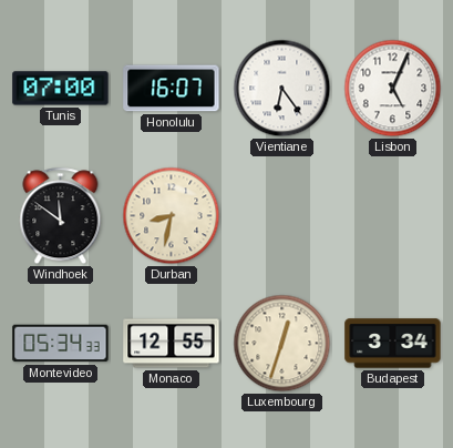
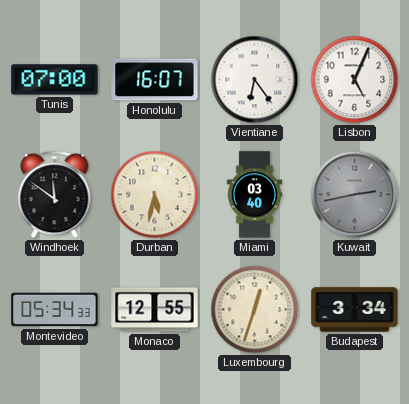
Durban: 8:32 -> 5:32 (155, 195)
Miami: none -> 03:40 (254, 195)
Kuwait: none -> 2:43 (355, 195)
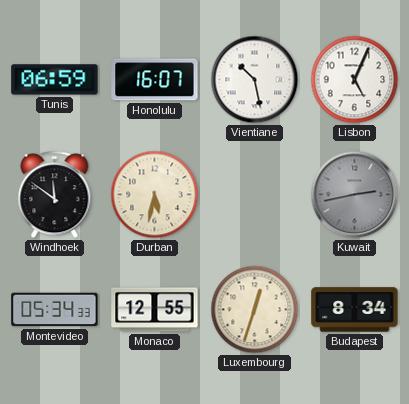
Tunis: 07:00 -> 06:59 (55, 80)
Vientiane: 6:24 -> 10:28 (255, 80)
Miami: 03:40 -> none (254, 195)
Budapest: 3:34 -> 8:34 (355, 310)
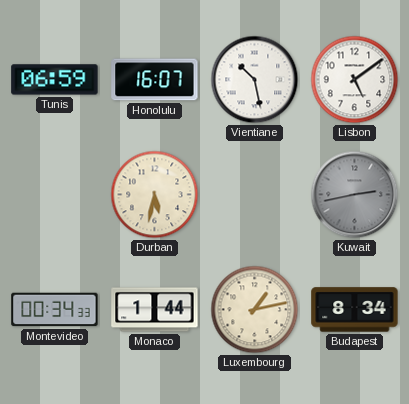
Lisbon: 5:04 -> 5:09 (355, 80)
Windhoek: 11:51 -> none (55, 195)
Montevideo: 05:34 -> 00:34 (55, 310)
Monaco: 12:55 -> 1:44 (155, 310)
Luxembourg: 12:33 -> 1:13 (255, 310)
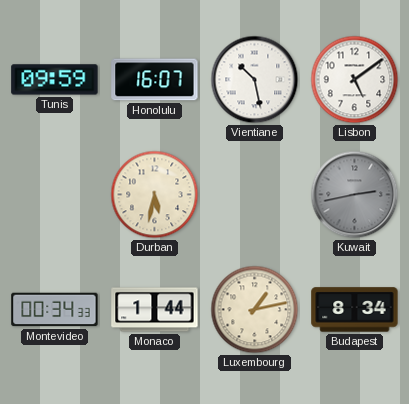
Tunis: 06:59 -> 09:59 (55, 80)
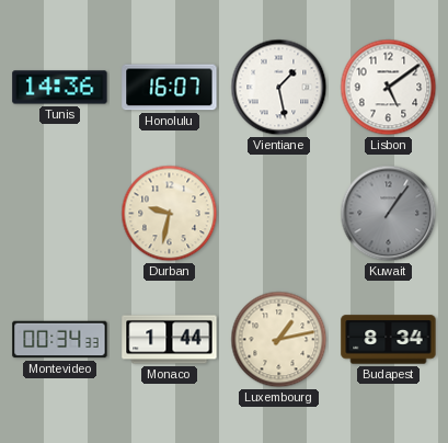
Tunis: 09:59 -> 14:36 (60, 88)
Vientiane: 10:28 -> 1:28 (279, 88)
Durban: 5:32 -> 9:32 (170, 214)
Kuwait: 2:43 -> 1:06 (389, 214)
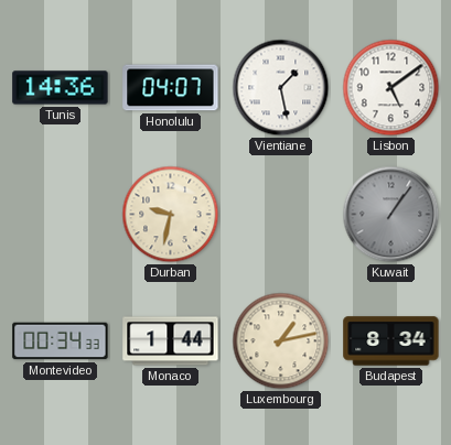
Honolulu: 16:07 -> 04:07 (171, 88)
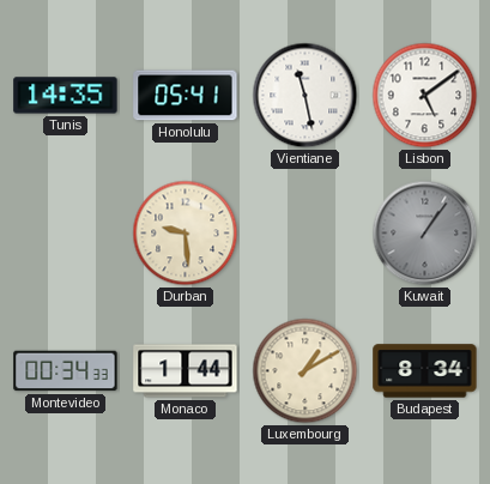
Tunis: 14:36 -> 14:35 (66, 96)
Honolulu: 04:07 -> 05:41 (186, 96)
Vientiane: 1:28 -> 11:28 (306, 96)
Durban: 9:32 -> 9:29 (186, 234)
Luxembourg: 1:13 -> 1:10 (306, 371)
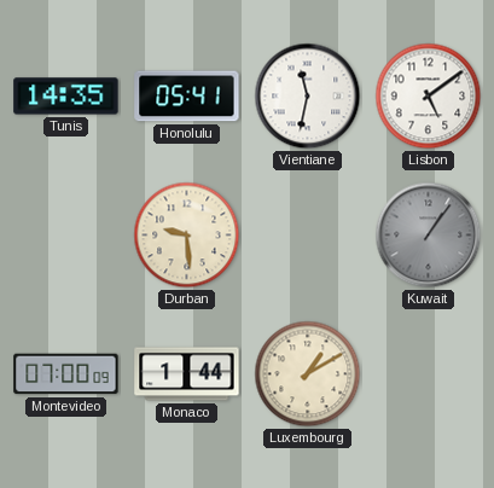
Vientiane: 11:28 -> 11:32 (308, 97)
Montevideo: 00:34 -> 07:00 (66, 374)
Budapest: 8:34 -> none (425, 371)
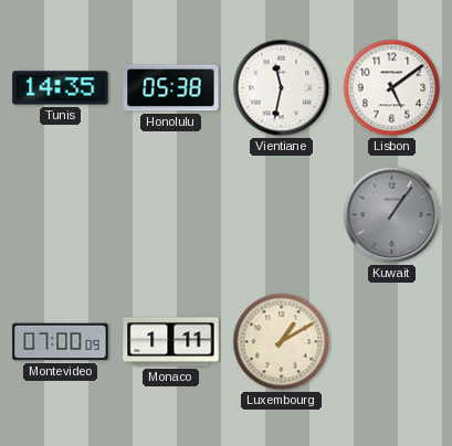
Honolulu: 05:41 -> 05:38 (171, 88)
Durban: 9:29 -> none (187, 236)
Monaco: 1:44 -> 1:11 (171, 342)
